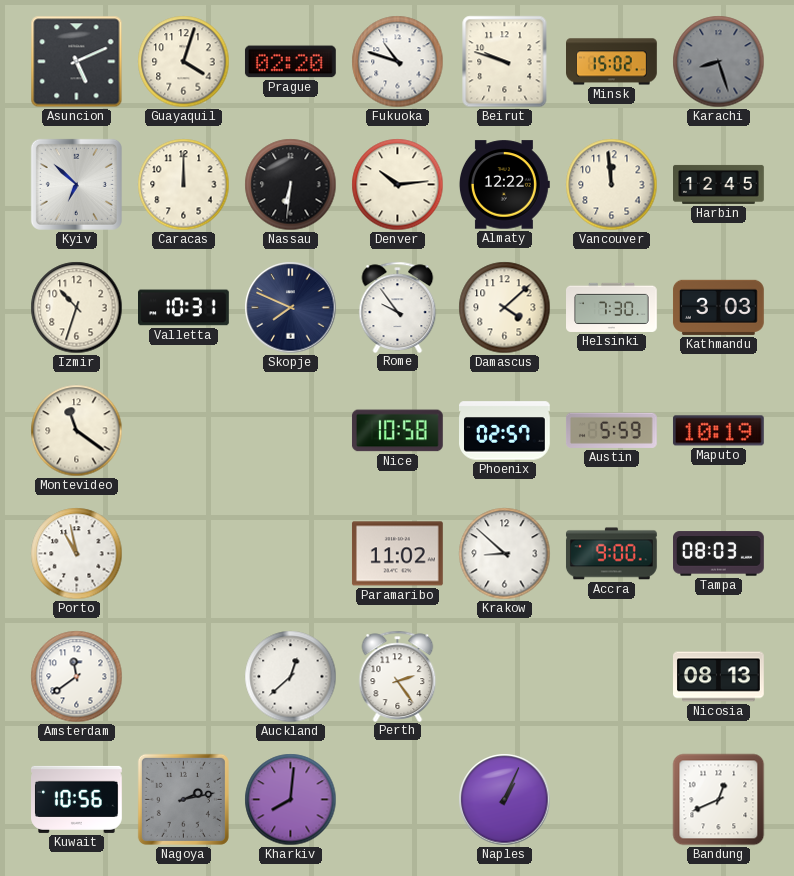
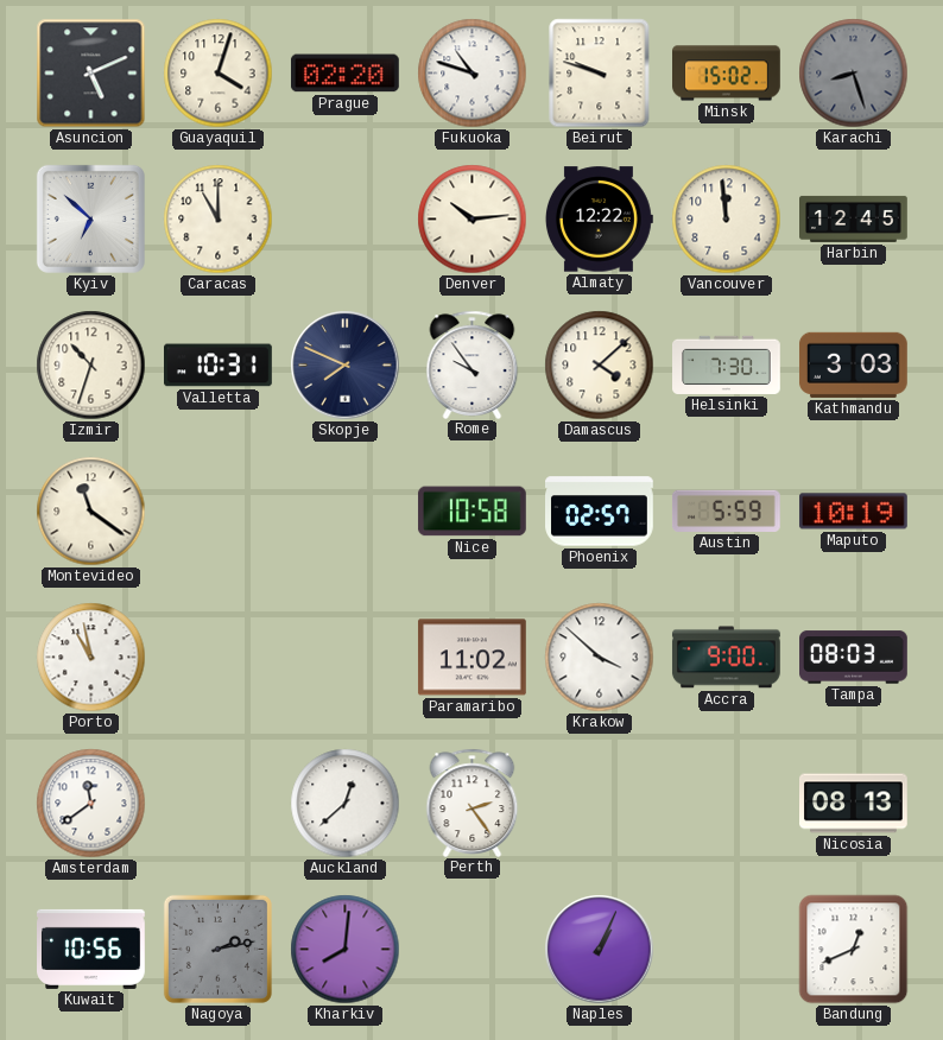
Caracas: 12:00 -> 11:00 (219, 220)
Nassau: 6:31 -> none (291, 185)
Krakow: 8:52 -> 3:52 (600, 658)
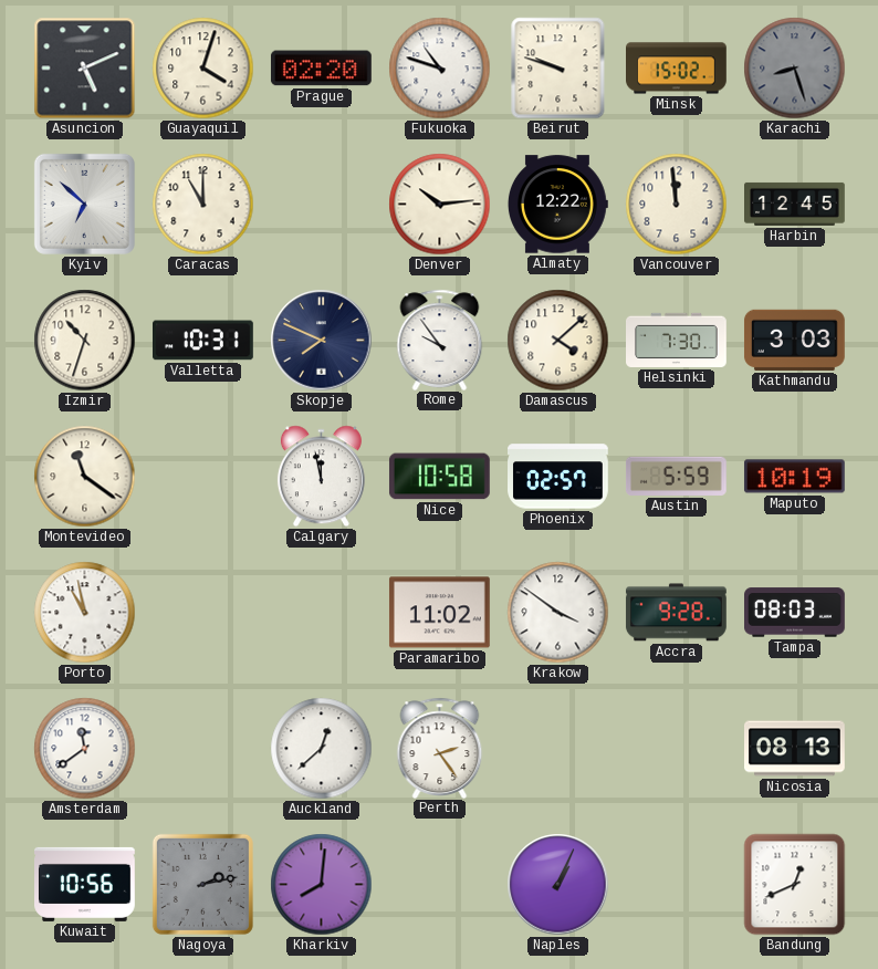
Calgary: none -> 11:58 (321, 477)
Krakow: 3:52 -> 3:51 (558, 613)
Accra: 9:00 -> 9:28 (676, 613)
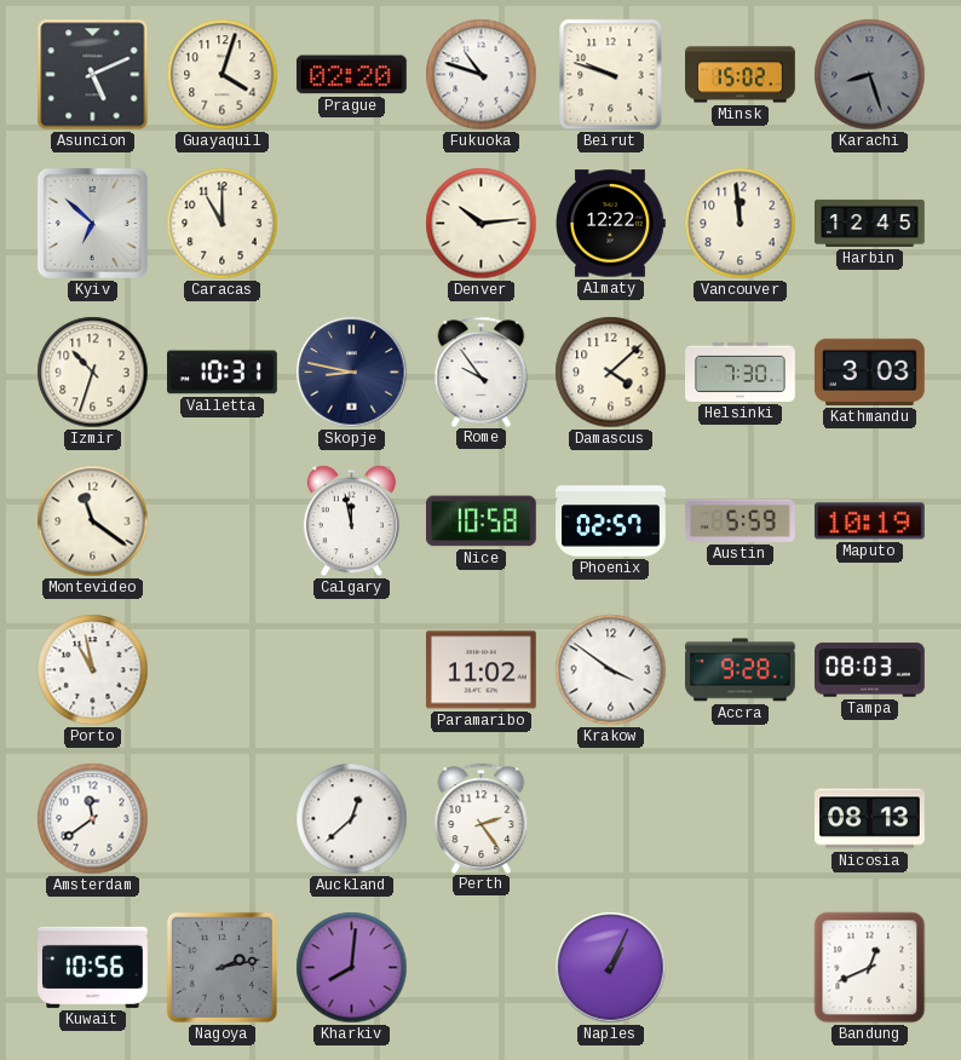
Skopje: 7:49 -> 8:47 (352, 373)
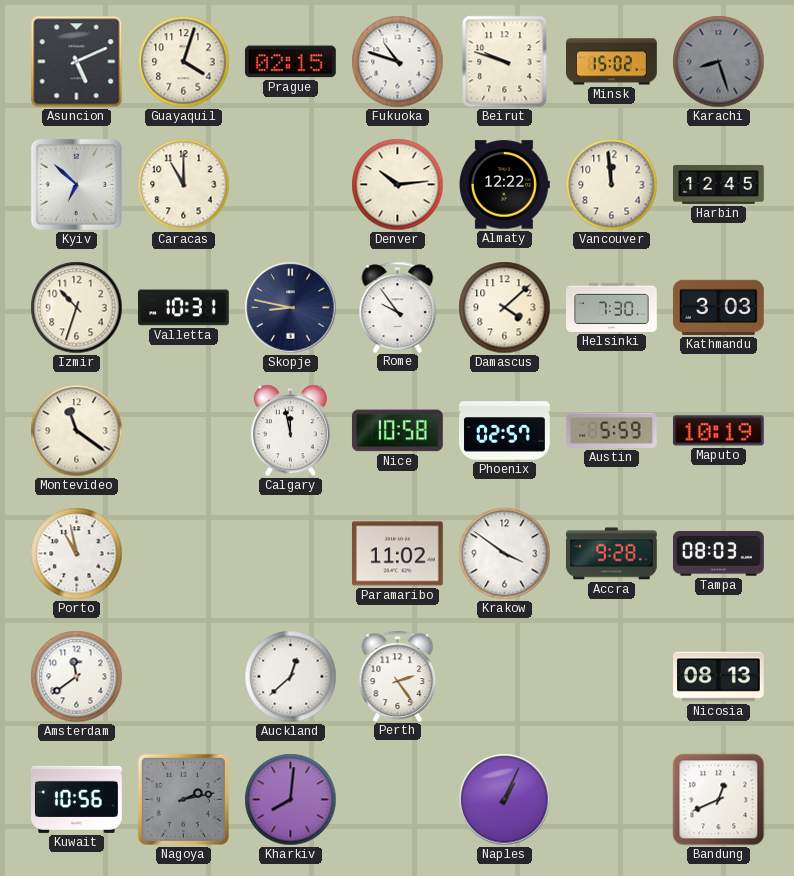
Prague: 02:20 -> 02:15 (290, 62)
